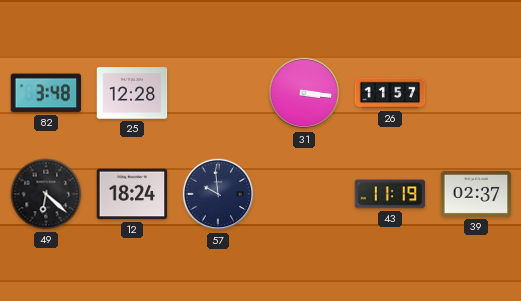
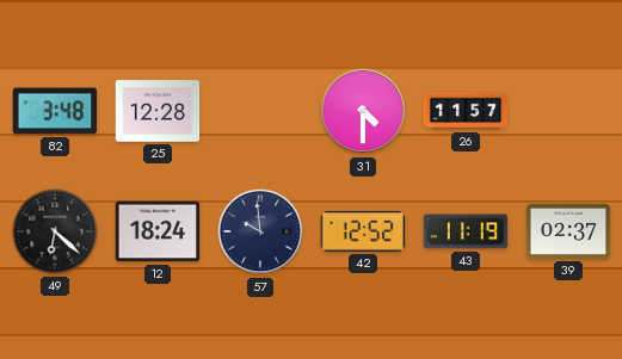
31: 3:16 -> 4:30 (363, 111)
42: none -> 12:52 (363, 231)
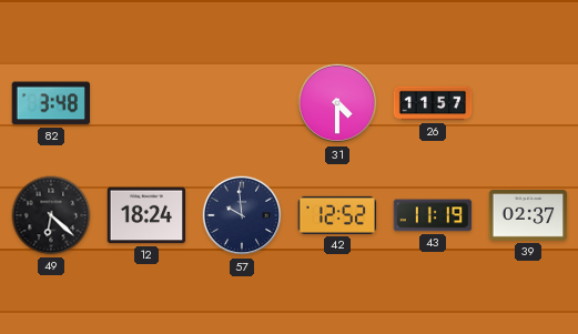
25: 12:28 -> none (158, 111)
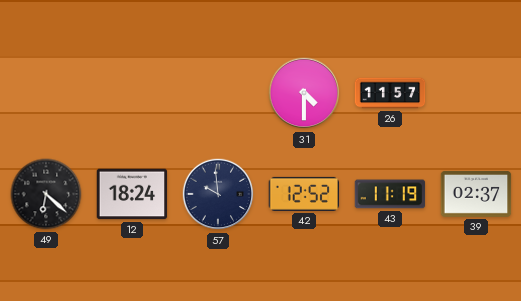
82: 3:48 -> none (51, 103)
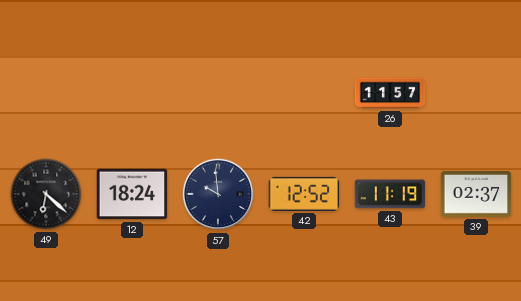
31: 4:30 -> none (304, 93)
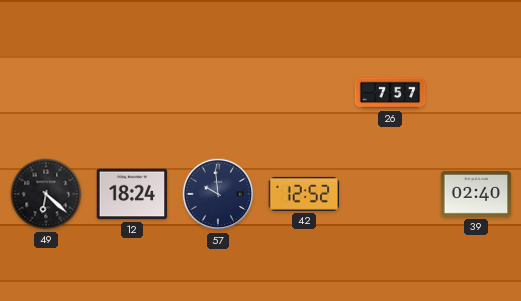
26: 11:57 -> 7:57 (390, 93)
43: 11:19 -> none (390, 194)
39: 02:37 -> 02:40 (476, 194)
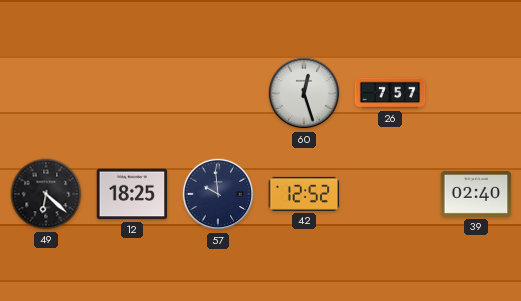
60: none -> 12:27 (304, 93)
12: 18:24 -> 18:25 (132, 194)
